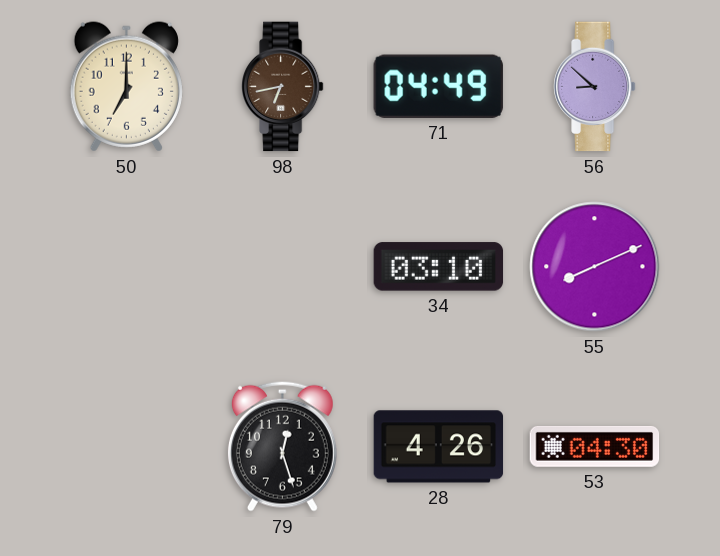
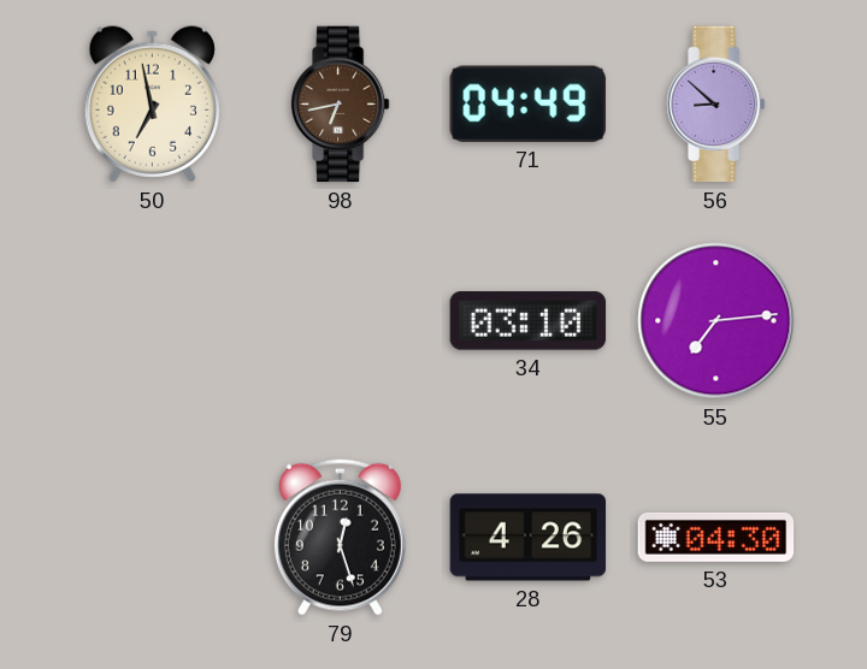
50: 7:00 -> 6:58 (152, 105)
55: 8:11 -> 7:14 (716, 321)
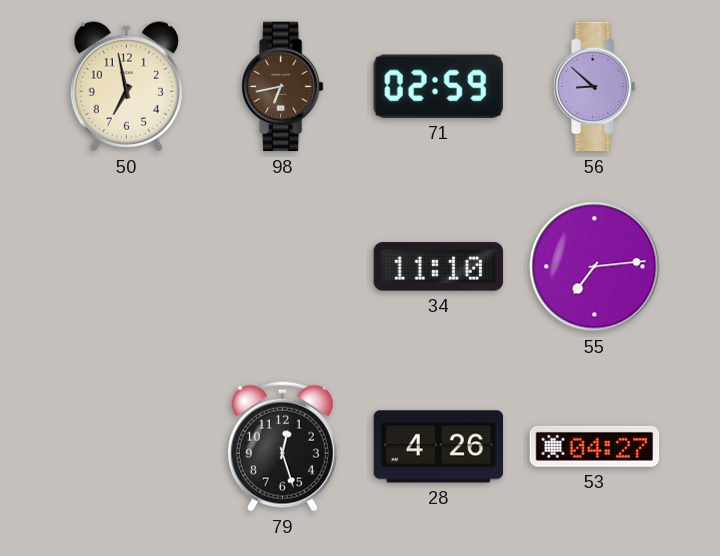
71: 04:49 -> 02:59 (438, 86)
34: 03:10 -> 11:10 (439, 267)
53: 04:30 -> 04:27 (595, 446)
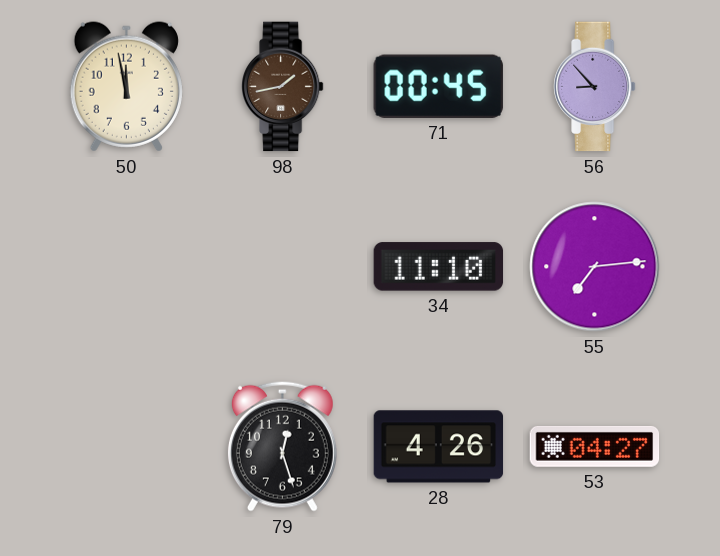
50: 6:58 -> 11:58 (126, 87)
98: 6:43 -> 1:43 (283, 87)
71: 02:59 -> 00:45 (438, 86)
56: 8:52 -> 8:53 (595, 87)
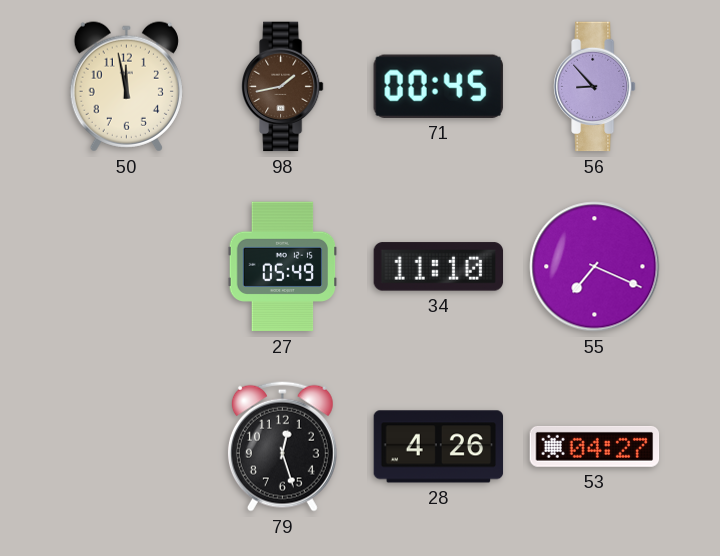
27: none -> 05:49 (283, 267)
55: 7:14 -> 7:19 (595, 267)
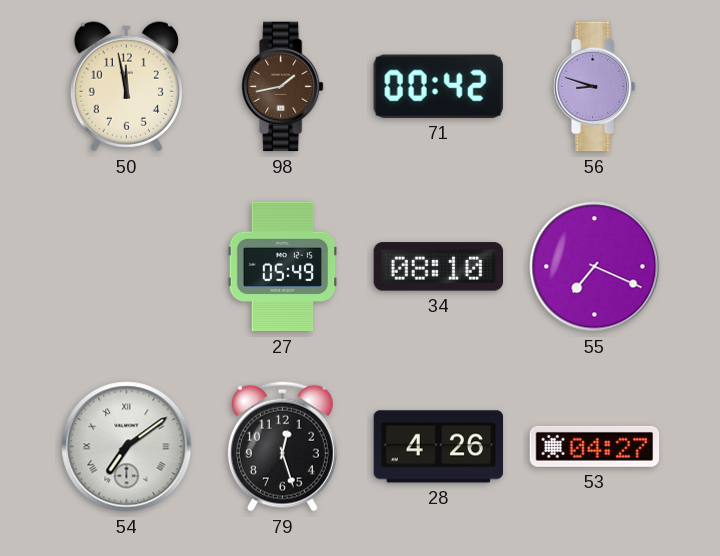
71: 00:45 -> 00:42 (438, 86)
56: 8:53 -> 8:48 (595, 87)
34: 11:10 -> 08:10 (439, 267)
54: none -> 7:09 (127, 447)
